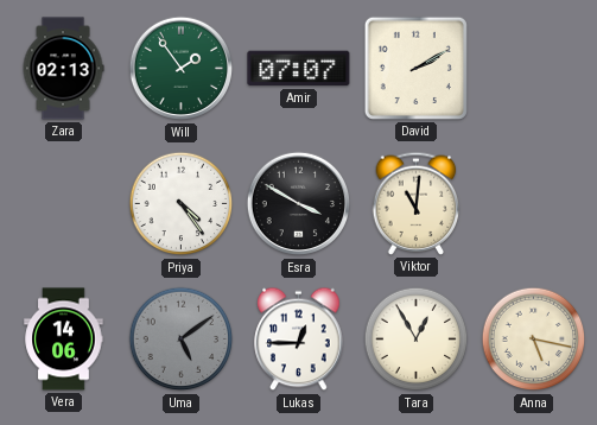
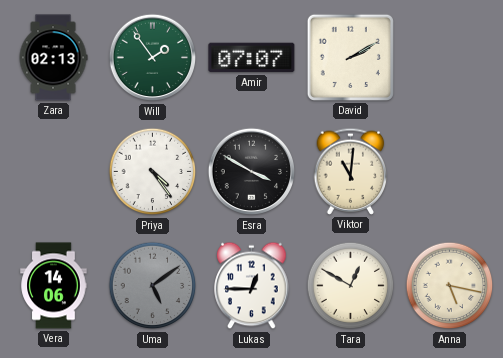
Tara: 12:55 -> 12:50 (351, 286)
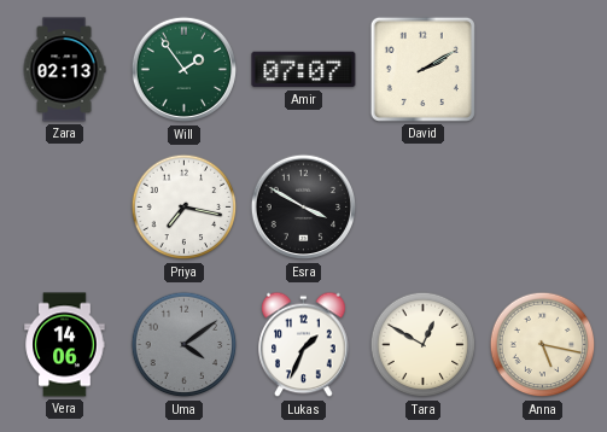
Priya: 4:24 -> 7:17 (185, 208)
Viktor: 11:01 -> none (351, 171)
Uma: 5:09 -> 4:09 (185, 345)
Lukas: 12:45 -> 1:34 (304, 345)
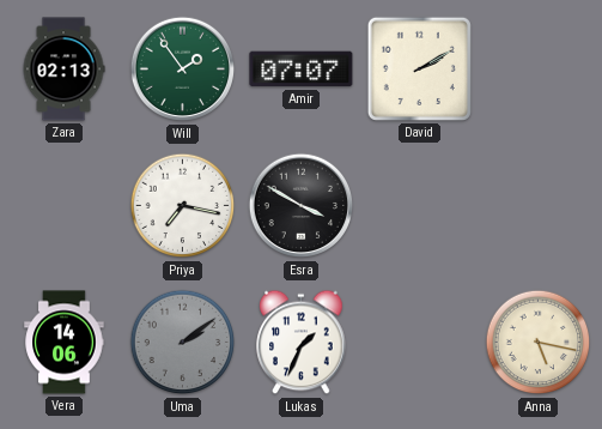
Uma: 4:09 -> 2:09 (183, 343)
Tara: 12:50 -> none (424, 345)
